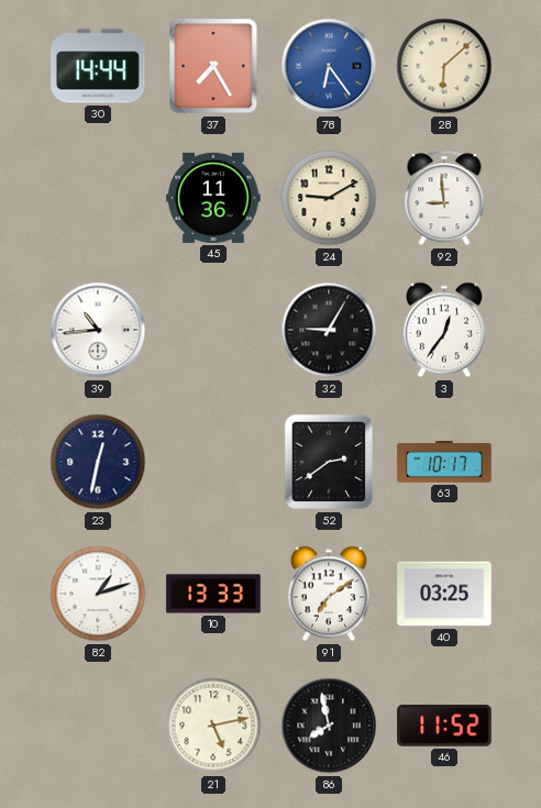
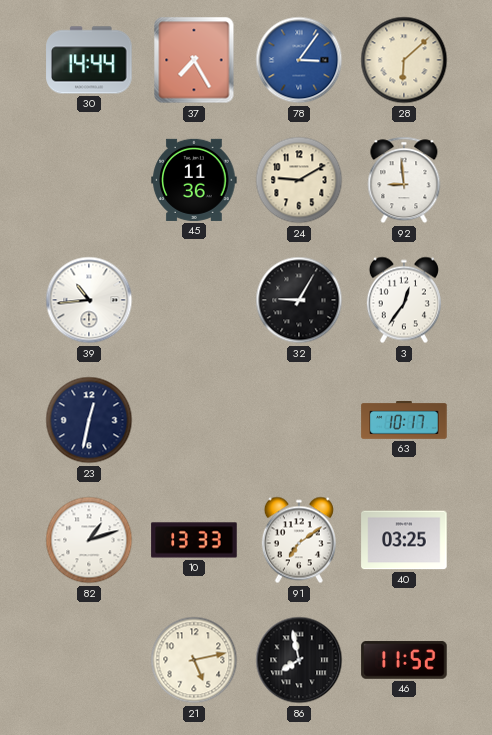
78: 6:24 -> 3:06 (299, 60)
52: 2:39 -> none (329, 462)
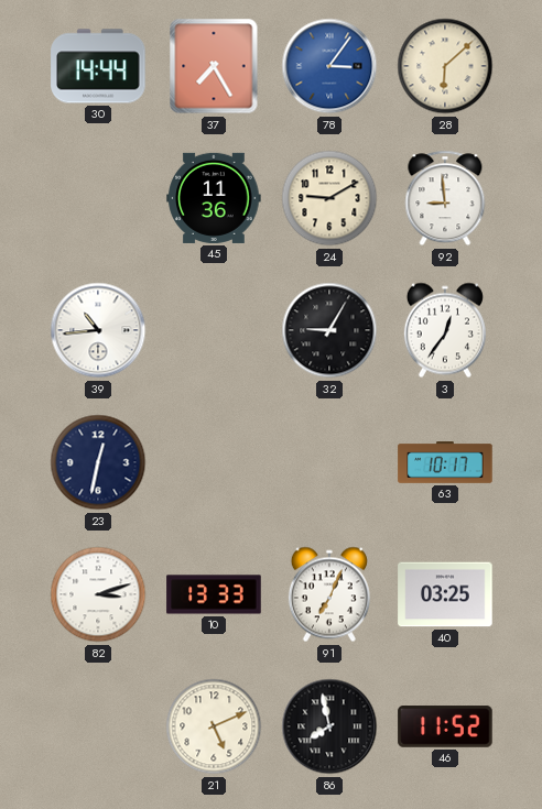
82: 1:12 -> 3:12 (98, 594)
91: 7:09 -> 7:04 (329, 594)
21: 5:13 -> 5:11 (214, 726)
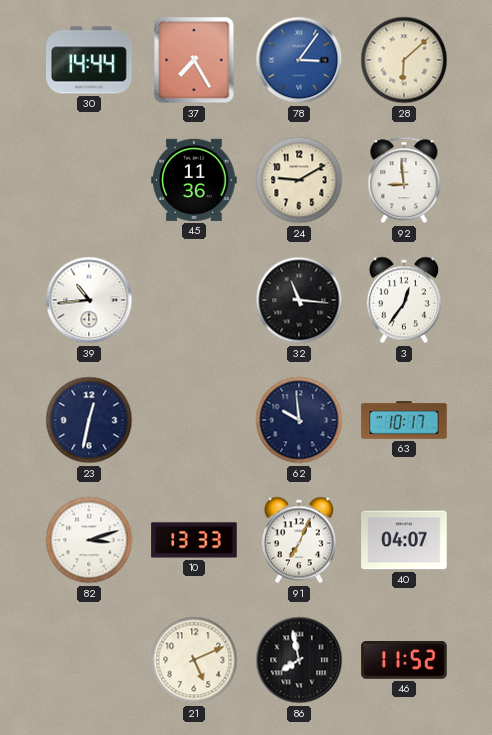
32: 9:05 -> 11:16 (299, 300)
62: none -> 9:59 (299, 420)
40: 03:25 -> 04:07 (404, 540)
